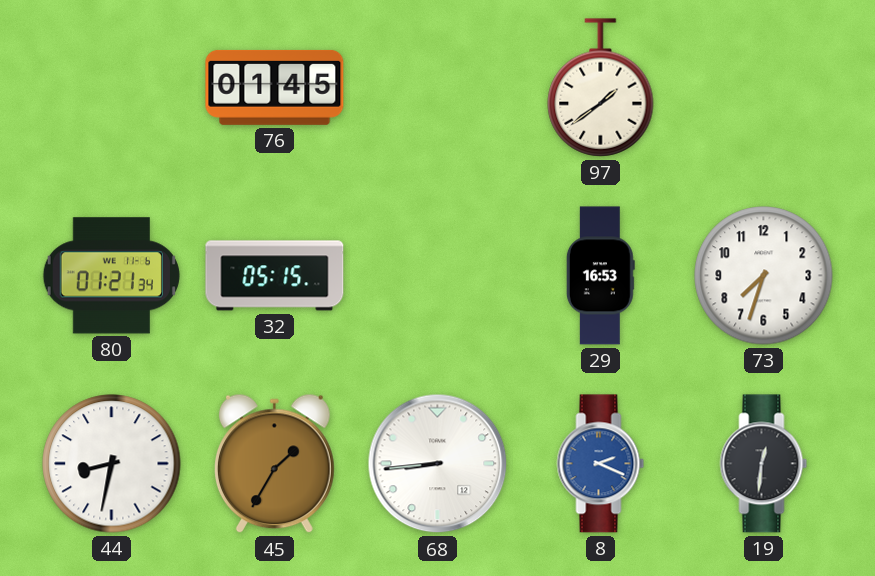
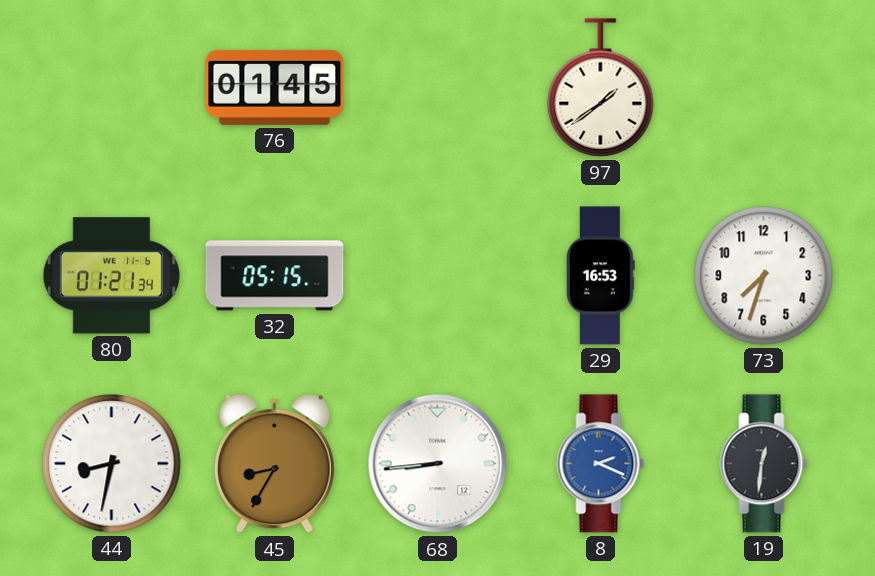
45: 1:35 -> 8:35 (274, 464)
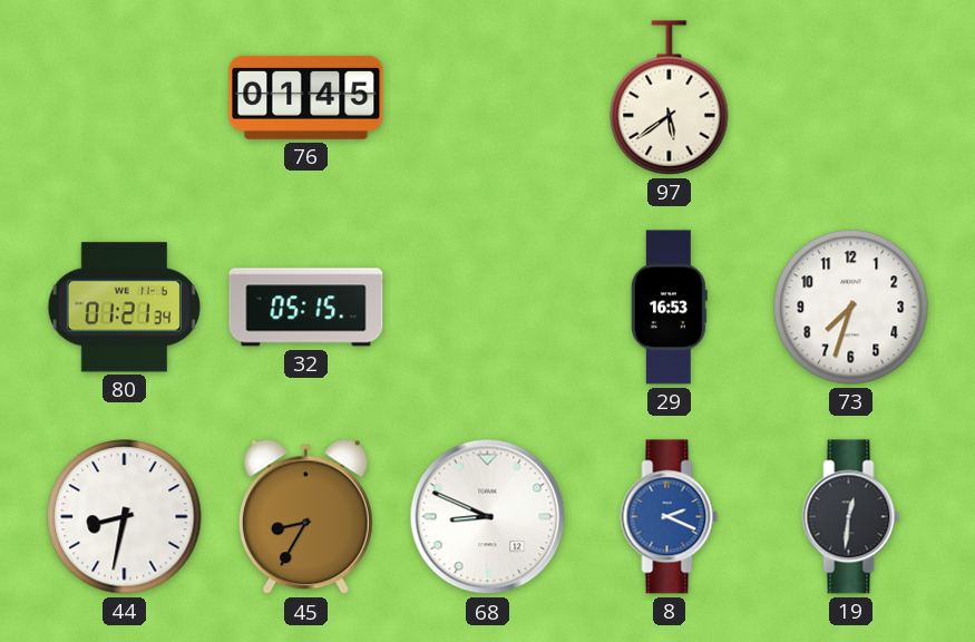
97: 1:39 -> 5:39 (670, 98)
68: 8:44 -> 8:49 (488, 517)
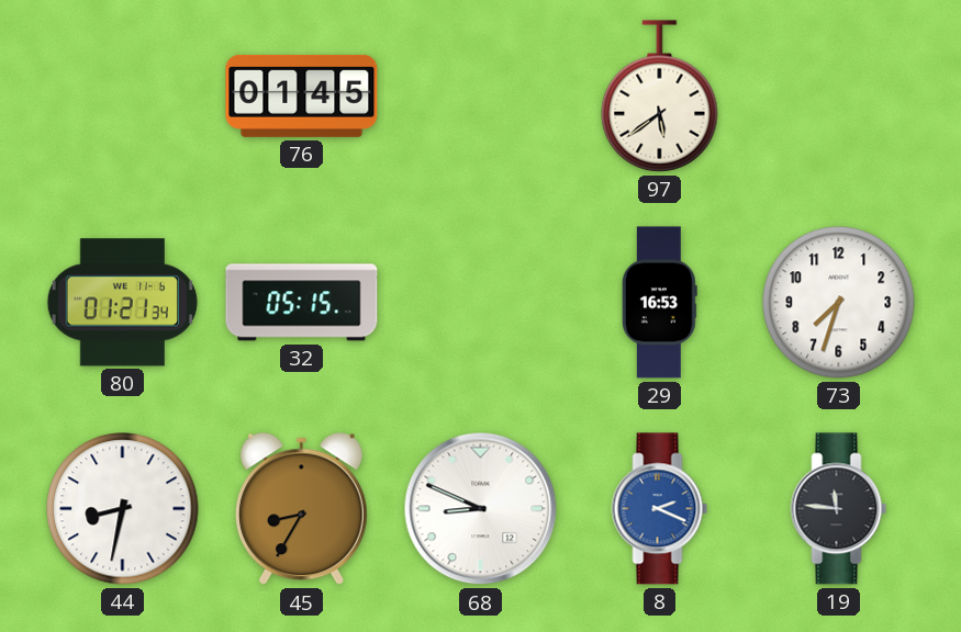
19: 12:31 -> 11:46 (839, 509)
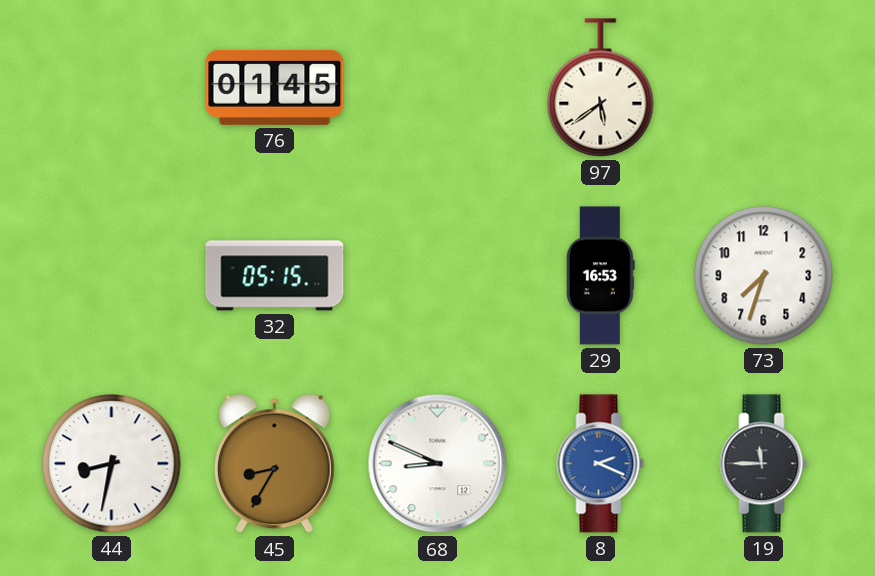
80: 01:21 -> none (122, 303)
19: 11:46 -> 11:45 (764, 464)
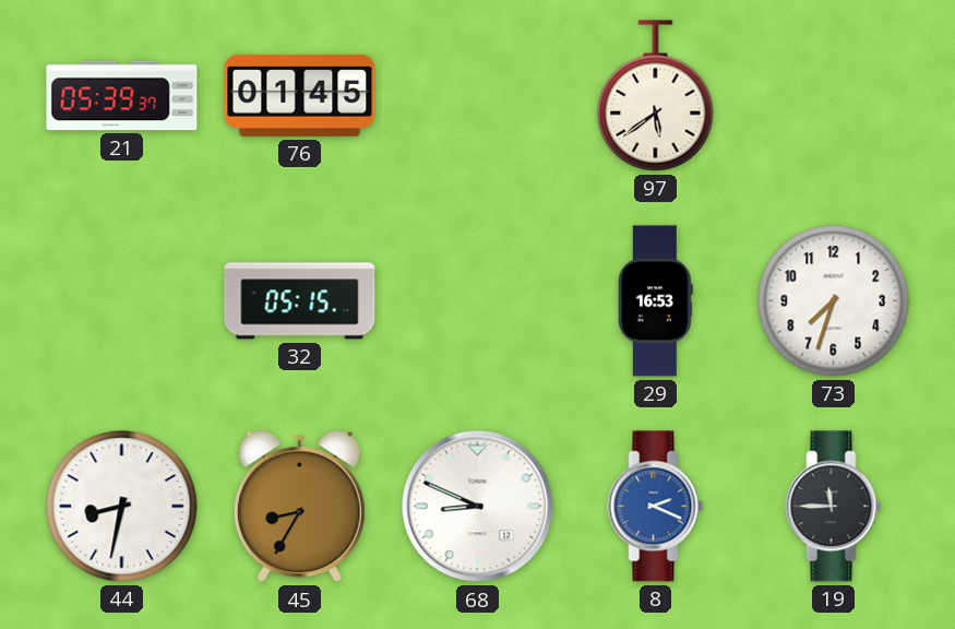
21: none -> 05:39 (122, 96)
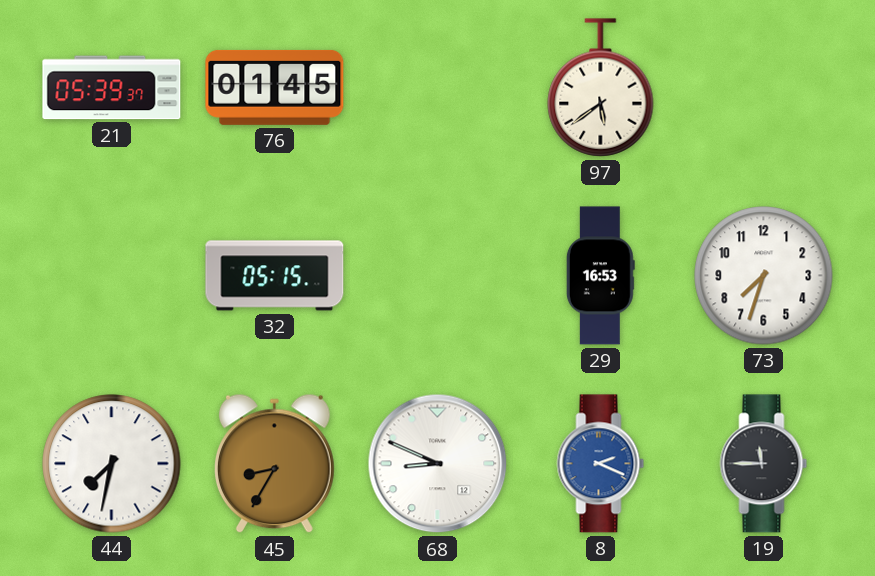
44: 8:32 -> 7:32 (112, 464)
